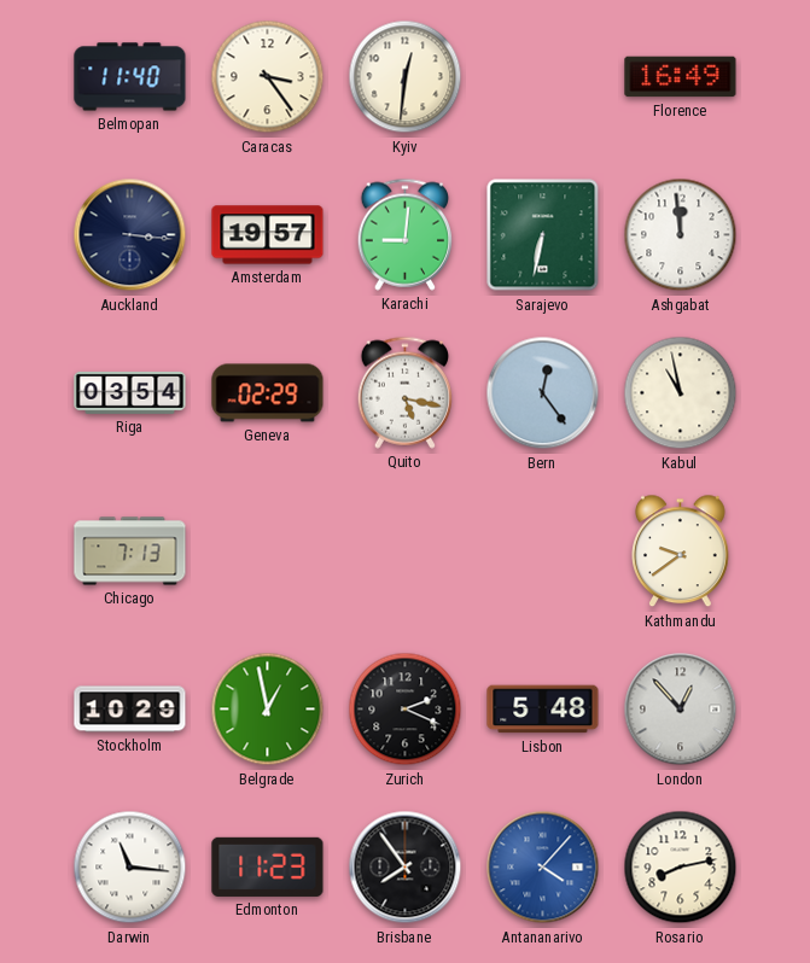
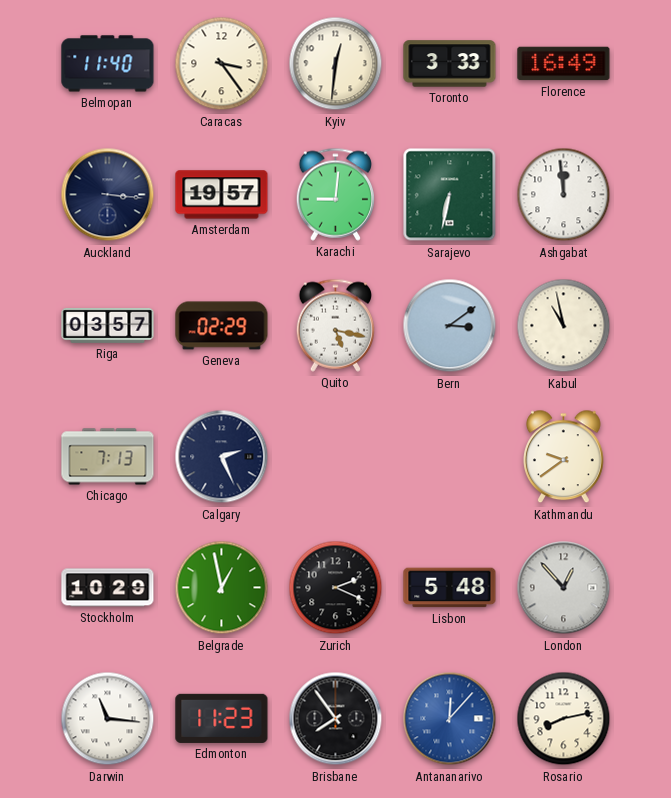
Toronto: none -> 3:33 (450, 64)
Riga: 03:54 -> 03:57 (108, 325)
Bern: 12:24 -> 3:09 (450, 326)
Calgary: none -> 2:26 (222, 457)
Antananarivo: 4:07 -> 12:07 (450, 719)
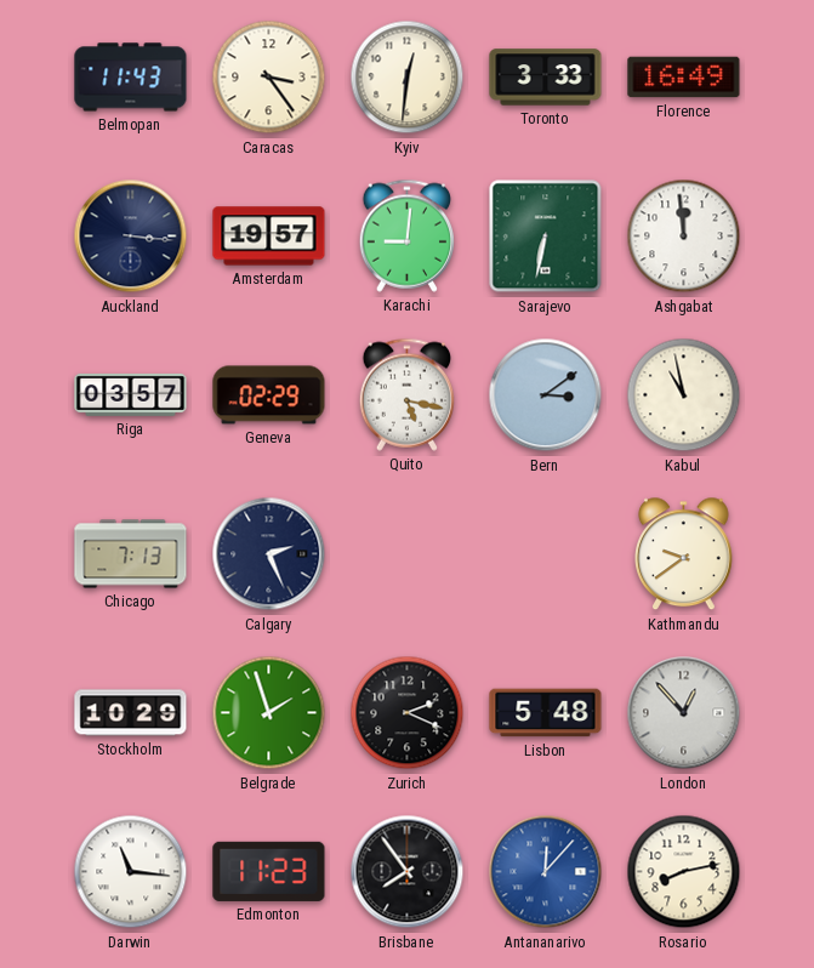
Belmopan: 11:40 -> 11:43 (131, 78)
Belgrade: 12:58 -> 1:57 (269, 713)
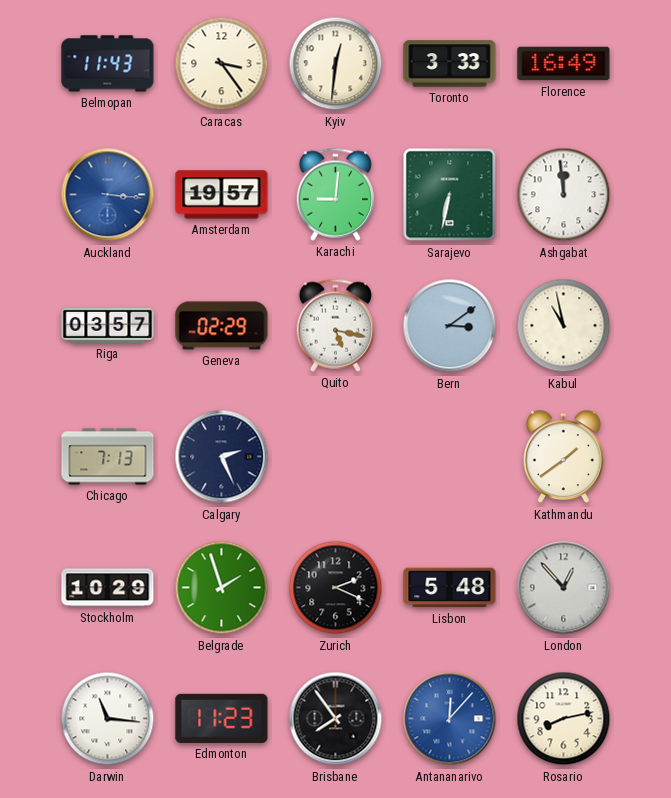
Auckland dial: navy -> blue (108, 195)
Kathmandu: 9:39 -> 1:39 (564, 457)
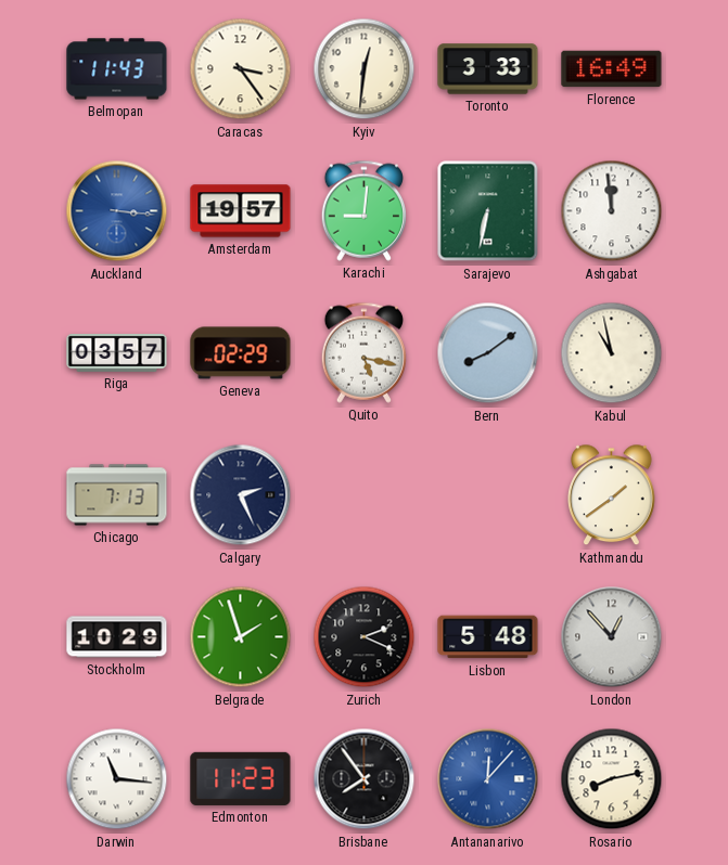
Bern: 3:09 -> 8:09 (488, 353)
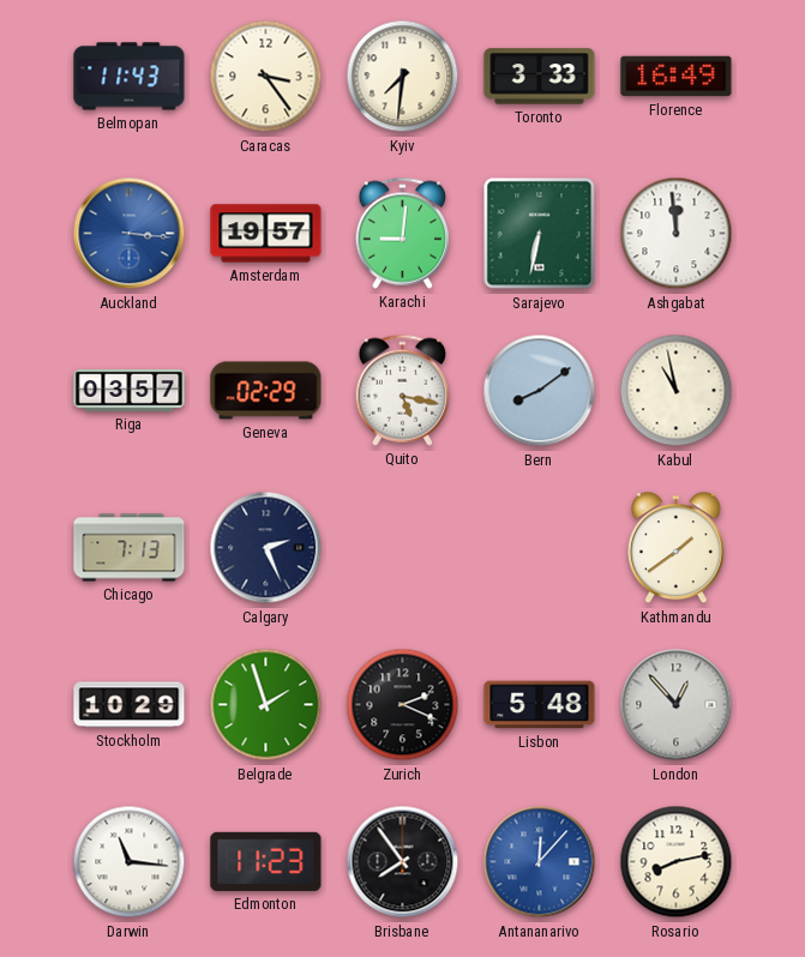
Kyiv: 12:31 -> 7:31 (403, 77)
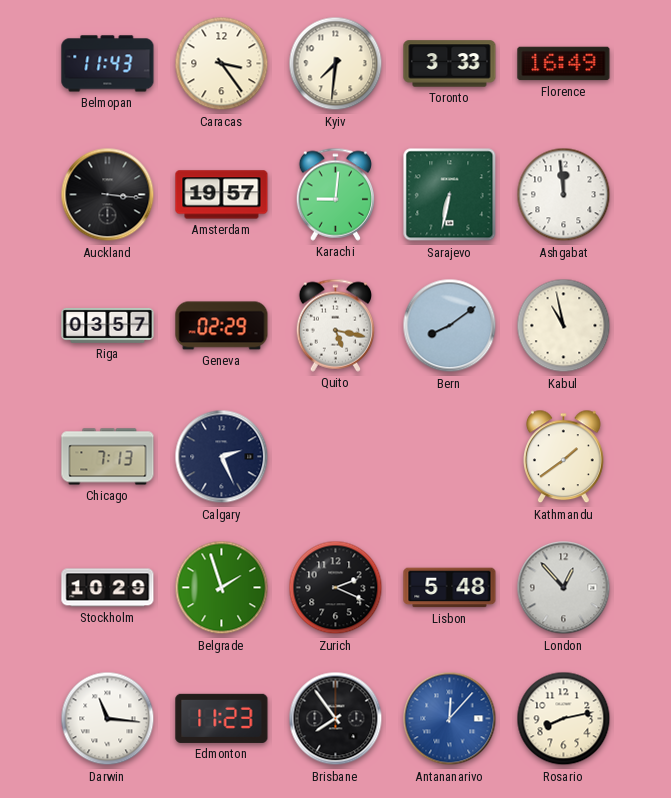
Auckland dial: blue -> black (108, 195)
